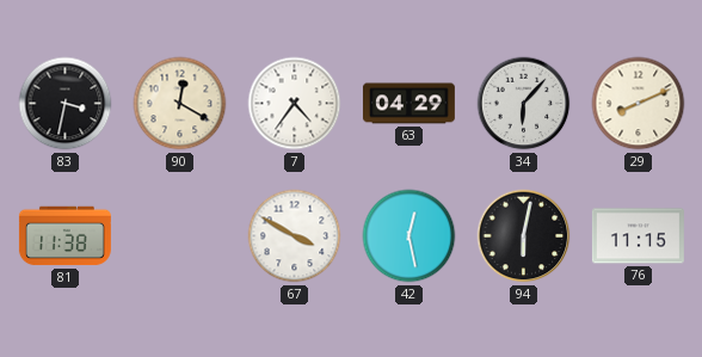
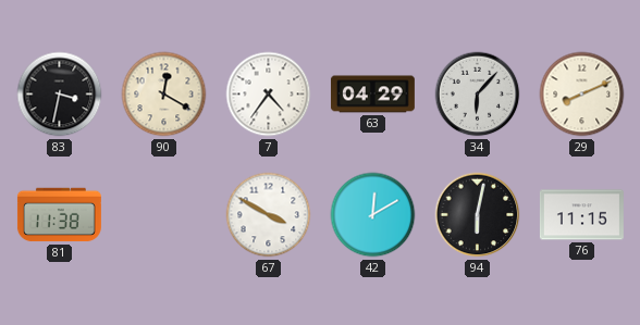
42: 12:28 -> 12:10 (373, 215)
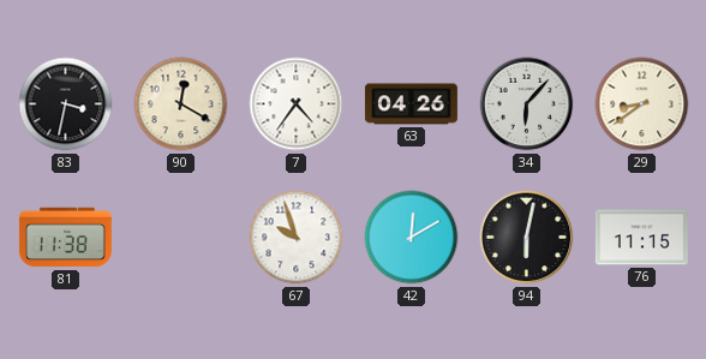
63: 04:29 -> 04:26 (411, 104)
29: 8:11 -> 8:39 (642, 104)
67: 3:50 -> 9:57 (297, 238)
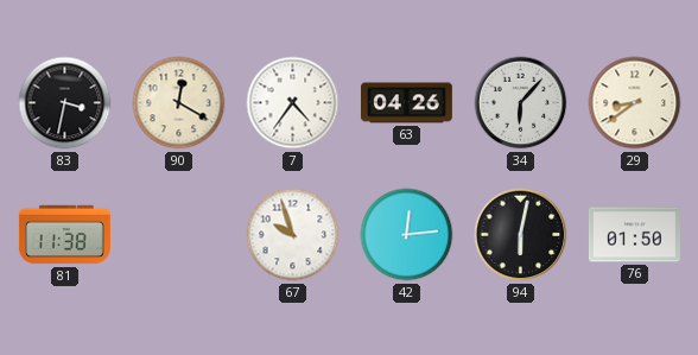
42: 12:10 -> 12:14 (407, 235)
76: 11:15 -> 01:50 (634, 235)
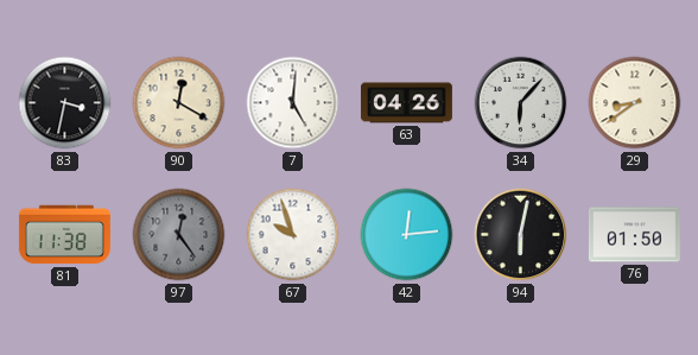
7: 4:36 -> 5:01 (293, 103)
97: none -> 12:24 (179, 235)
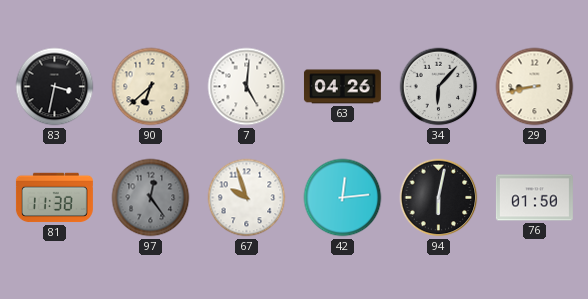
90: 12:20 -> 6:38 (151, 87)
29: 8:39 -> 8:43 (535, 87)
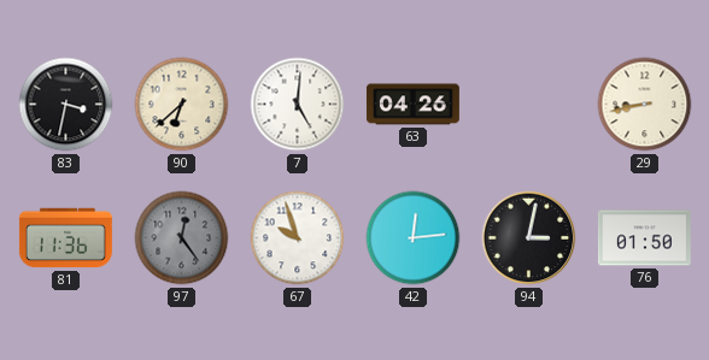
34: 6:07 -> none (439, 87)
81: 11:38 -> 11:36 (65, 238)
94: 6:02 -> 3:02 (529, 238)
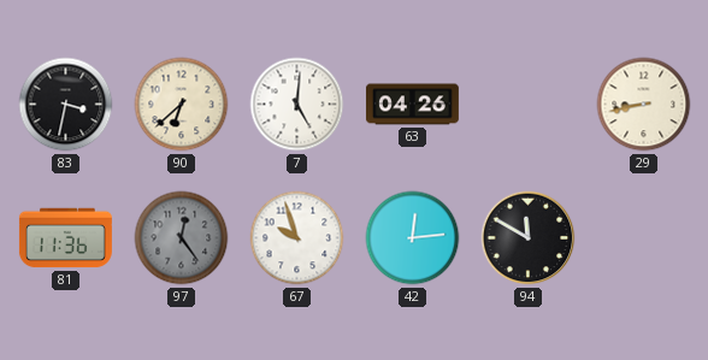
94: 3:02 -> 11:50 (529, 238)
76: 01:50 -> none (644, 238)
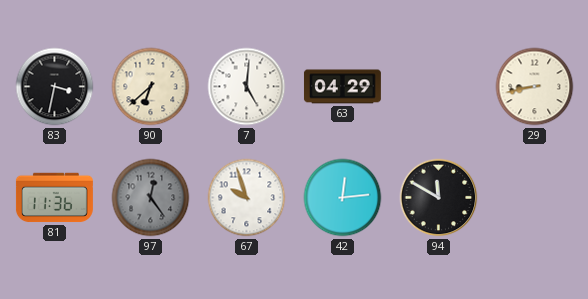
63: 04:26 -> 04:29 (342, 87)
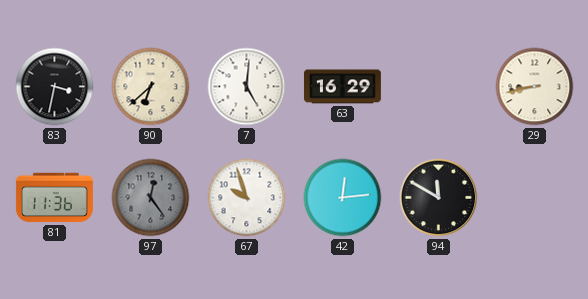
63: 04:29 -> 16:29 (342, 87)
